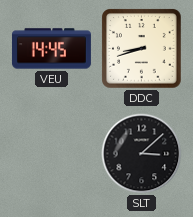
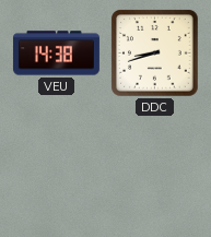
VEU: 14:45 -> 14:38 (56, 54)
SLT: 3:08 -> none (142, 154)
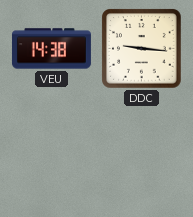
DDC: 8:42 -> 9:16 (142, 49)
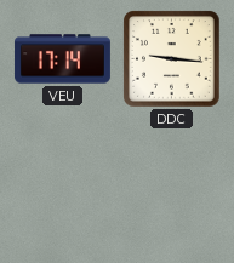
VEU: 14:38 -> 17:14 (62, 59)
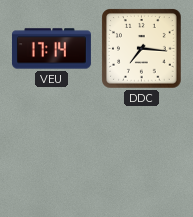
DDC: 9:16 -> 7:16 (142, 49)
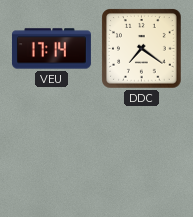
DDC: 7:16 -> 7:21 (142, 49)
